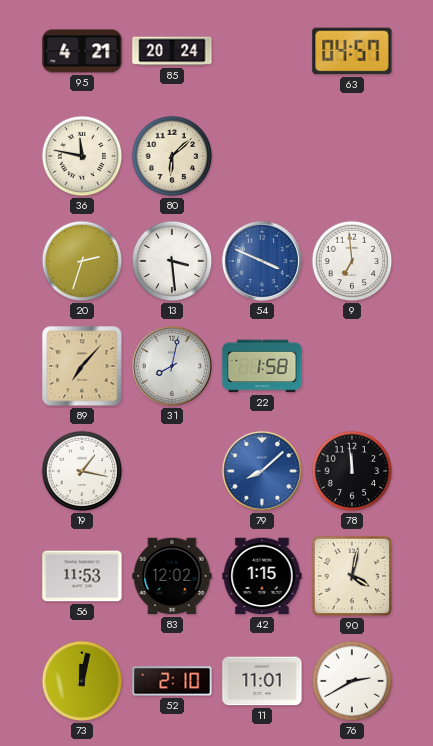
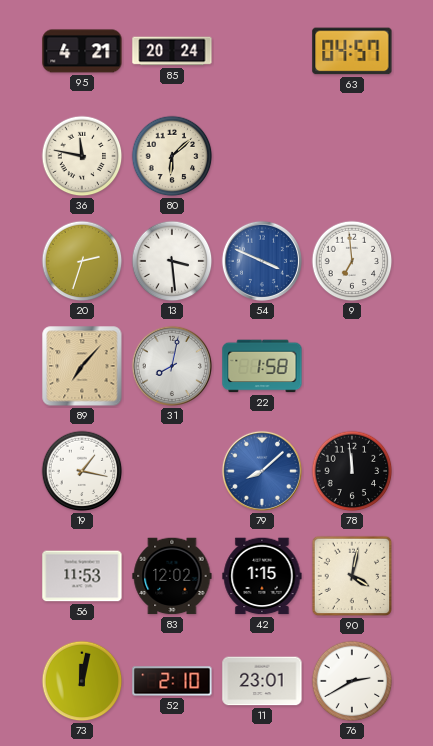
11: 11:01 -> 23:01 (262, 681)
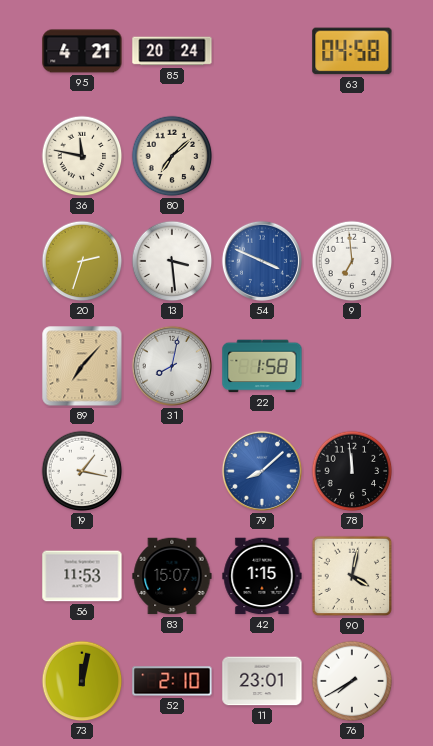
63: 04:57 -> 04:58 (352, 51)
80: 6:08 -> 7:08 (172, 156)
83: 12:02 -> 15:07 (172, 576)
76: 2:40 -> 7:40 (352, 681)
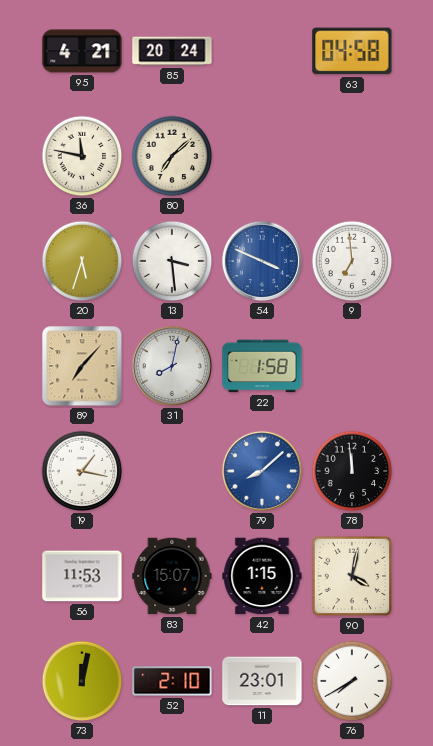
20: 2:33 -> 5:33 (82, 261)
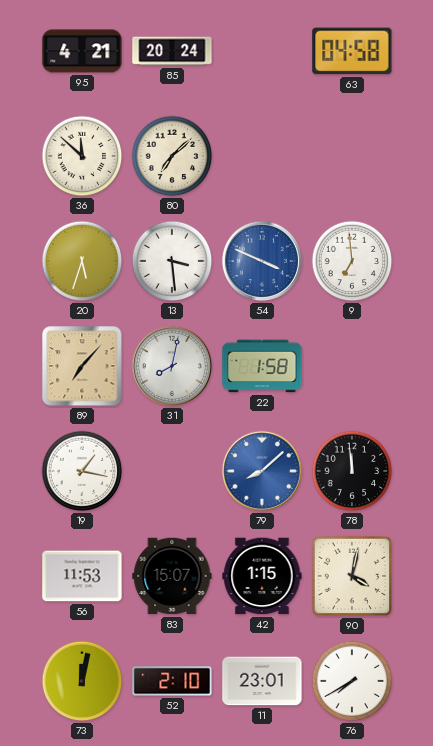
36: 11:47 -> 11:52 (82, 156)
